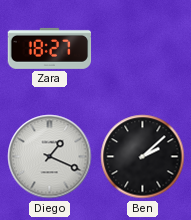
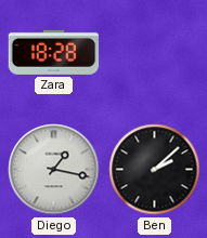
Zara: 18:27 -> 18:28 (54, 52)
Diego: 1:19 -> 1:17 (54, 170)
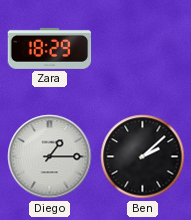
Zara: 18:28 -> 18:29 (50, 48)
Diego: 1:17 -> 1:15 (50, 157)
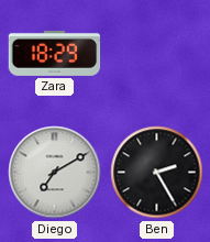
Diego: 1:15 -> 7:10 (55, 173)
Ben: 2:08 -> 2:25 (157, 173)
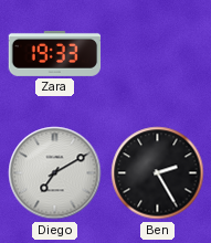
Zara: 18:29 -> 19:33 (55, 53)
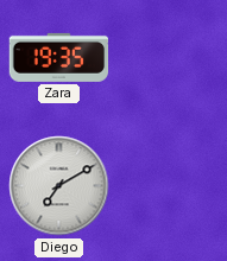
Zara: 19:33 -> 19:35 (59, 57)
Ben: 2:25 -> none (158, 173)
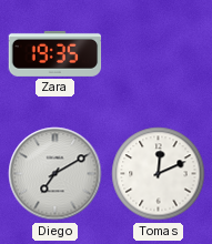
Tomas: none -> 12:11 (159, 174)
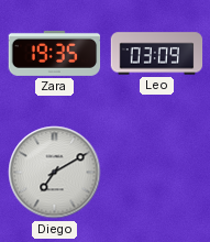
Leo: none -> 03:09 (157, 54)
Tomas: 12:11 -> none (159, 174)
